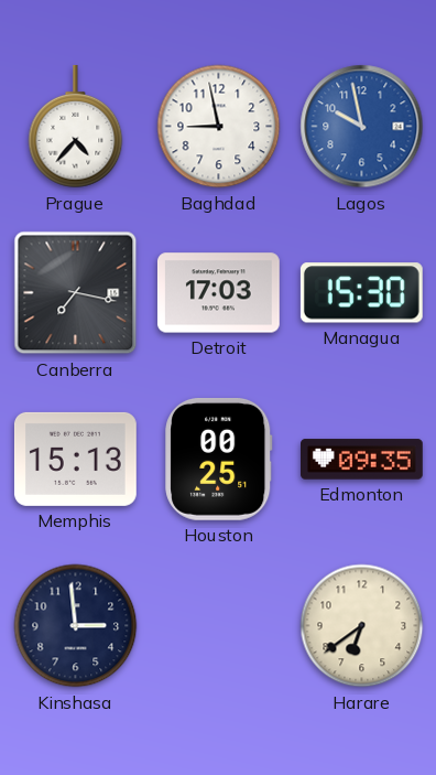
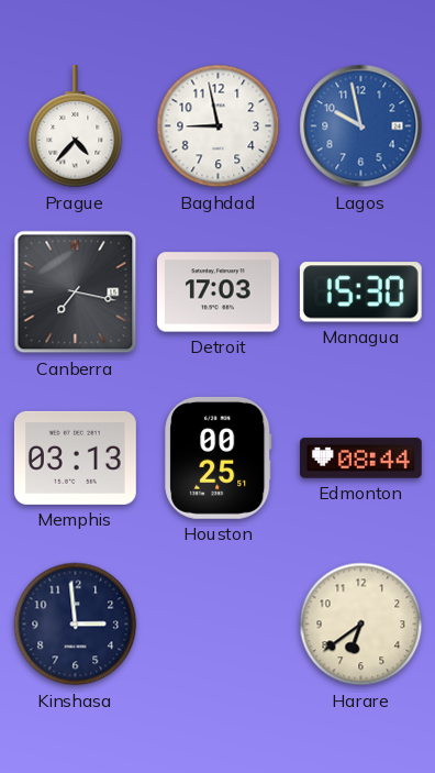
Memphis: 15:13 -> 03:13 (75, 457)
Edmonton: 09:35 -> 08:44 (361, 459)
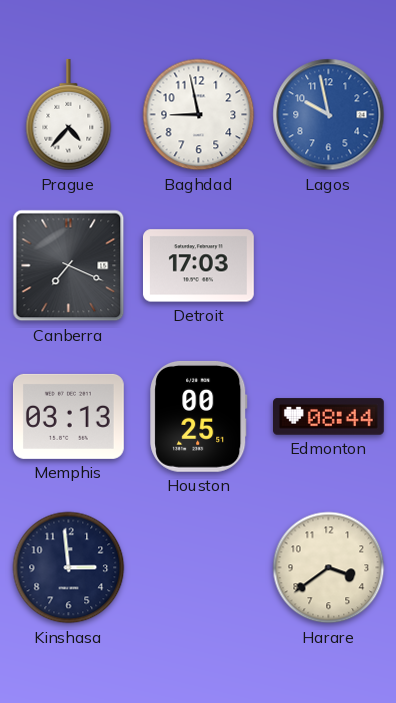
Canberra: 7:17 -> 7:19 (69, 266)
Managua: 15:30 -> none (360, 292)
Harare: 6:39 -> 3:39 (329, 568)
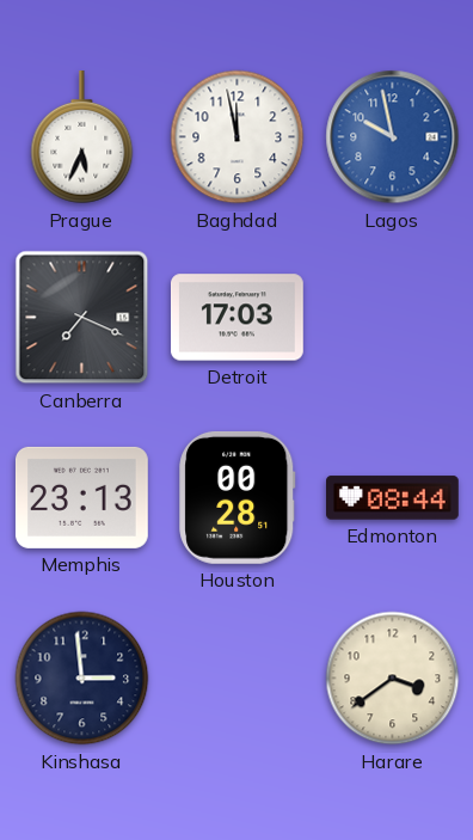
Prague: 4:37 -> 5:34 (82, 137)
Baghdad: 8:58 -> 11:58 (238, 137)
Memphis: 03:13 -> 23:13 (81, 497)
Houston: 00:25 -> 00:28 (238, 497)
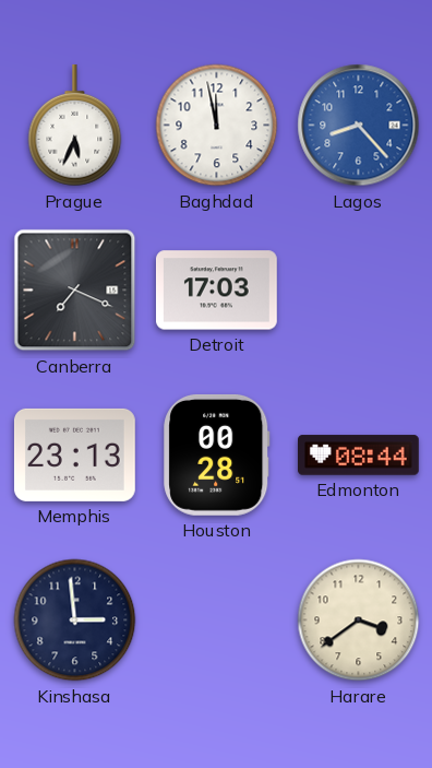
Lagos: 9:58 -> 8:23 (359, 126)
